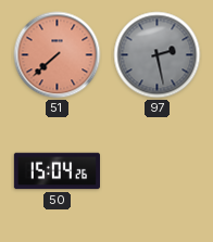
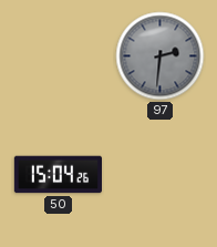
51: 7:38 -> none (58, 55)
97: 2:28 -> 2:31 (161, 56)
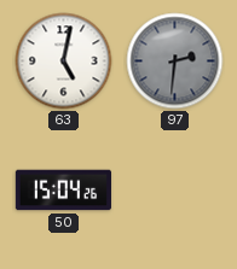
63: none -> 5:02 (64, 62)
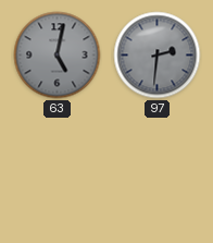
63 dial: white -> grey (58, 56)
50: 15:04 -> none (63, 191)
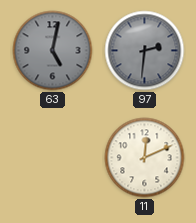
11: none -> 12:11 (145, 158)
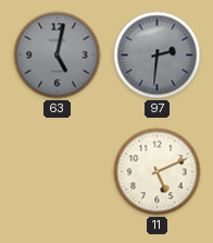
11: 12:11 -> 5:11 (158, 172)
